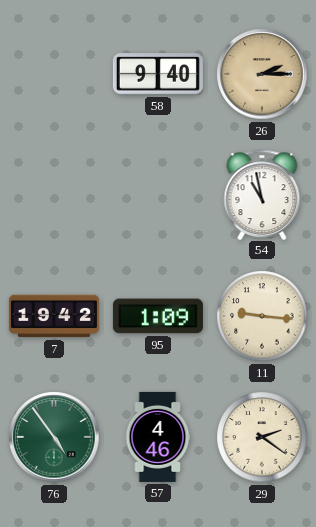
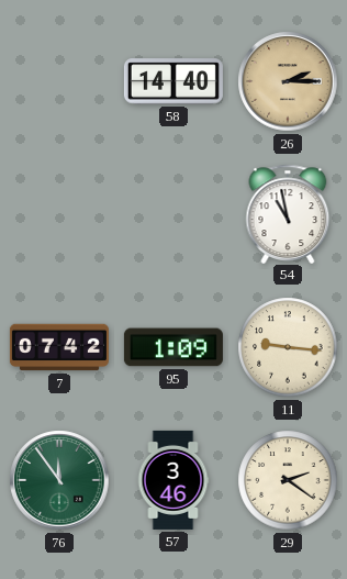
58: 9:40 -> 14:40 (173, 81)
7: 19:42 -> 07:42 (59, 347)
76: 4:54 -> 11:54 (59, 480)
57: 4:46 -> 3:46 (173, 480)
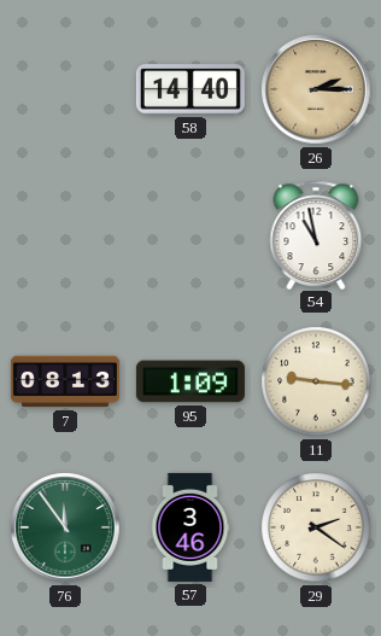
7: 07:42 -> 08:13 (65, 381)
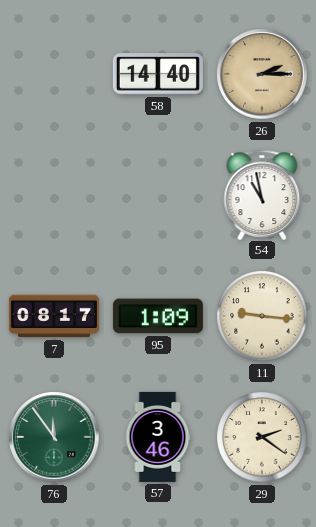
7: 08:13 -> 08:17 (54, 316)
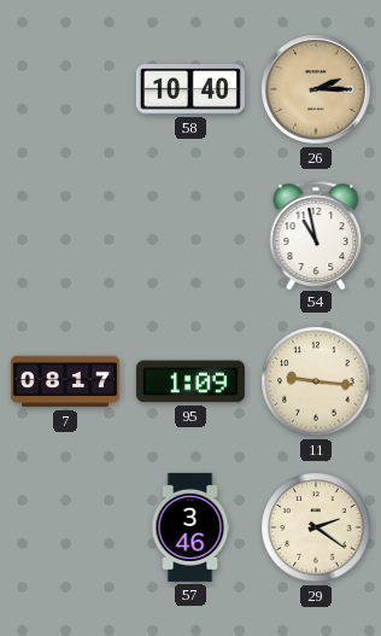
58: 14:40 -> 10:40 (190, 89)
76: 11:54 -> none (54, 437)
